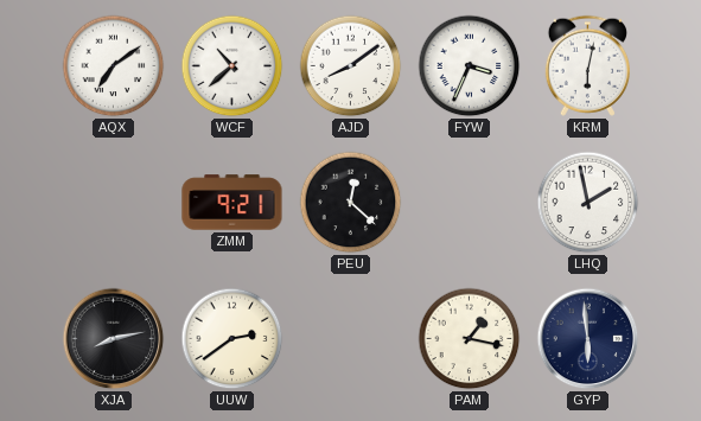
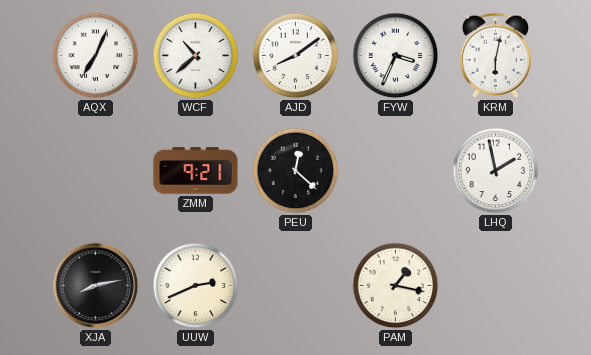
AQX: 7:09 -> 7:04 (96, 56)
UUW: 2:39 -> 2:41 (196, 286)
GYP: 5:59 -> none (588, 339)
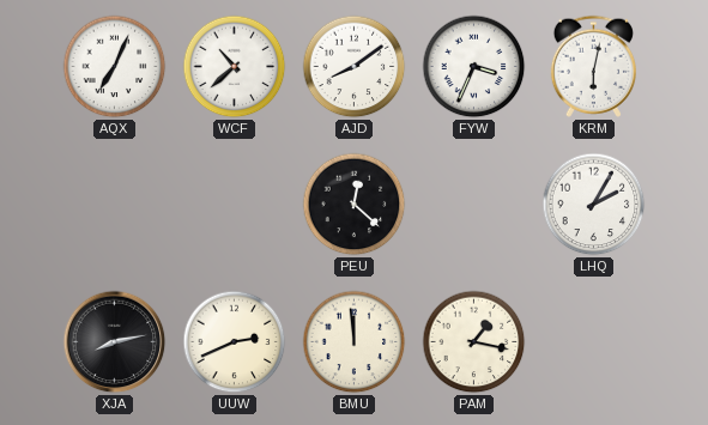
ZMM: 9:21 -> none (196, 171)
LHQ: 1:58 -> 2:05 (594, 205)
BMU: none -> 11:59 (355, 342)
